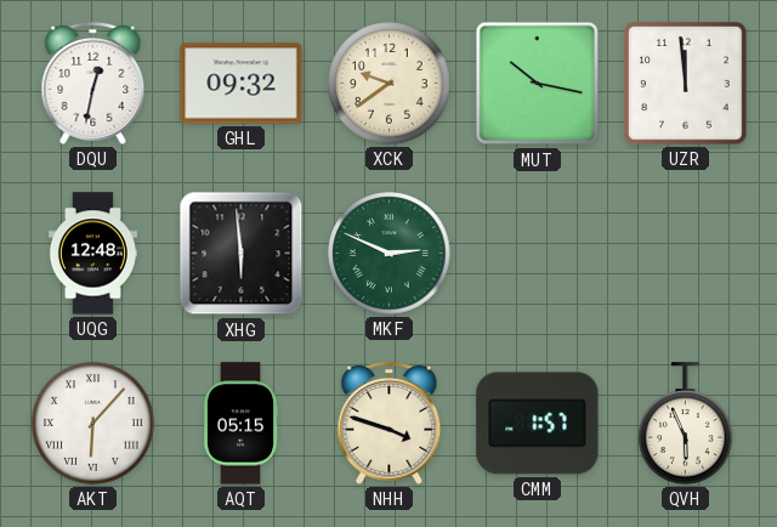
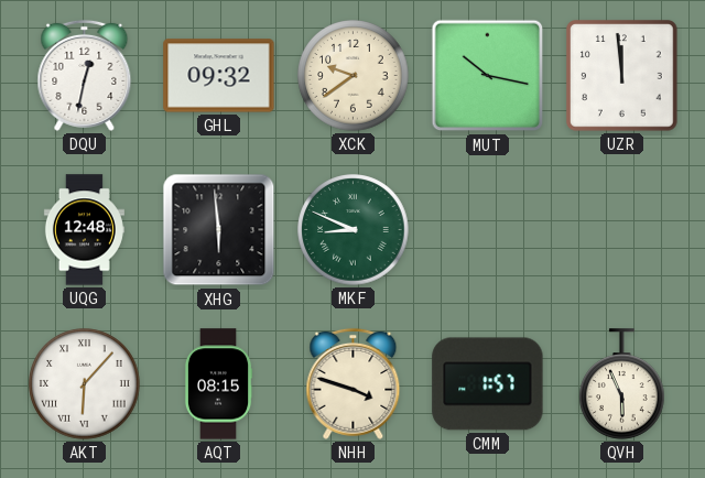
MKF: 2:49 -> 8:49 (354, 230)
AQT: 05:15 -> 08:15 (218, 384)
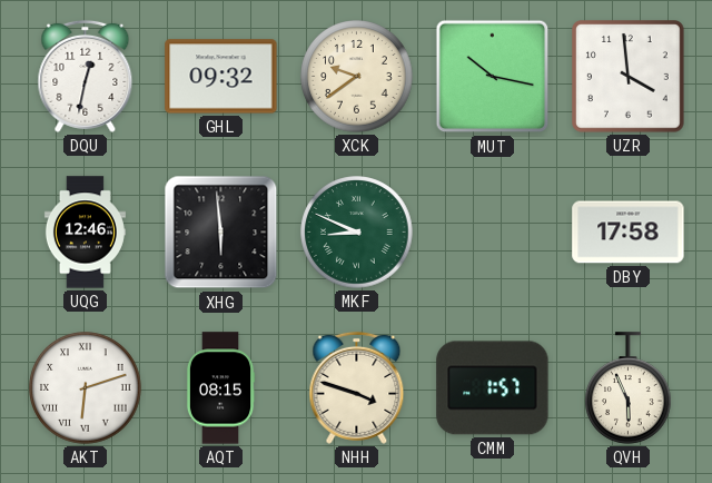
UZR: 11:59 -> 3:59 (629, 77)
UQG: 12:48 -> 12:46 (85, 233)
DBY: none -> 17:58 (629, 233)
AKT: 6:07 -> 6:12 (86, 388)
